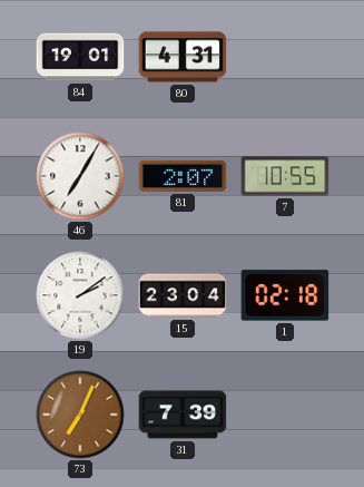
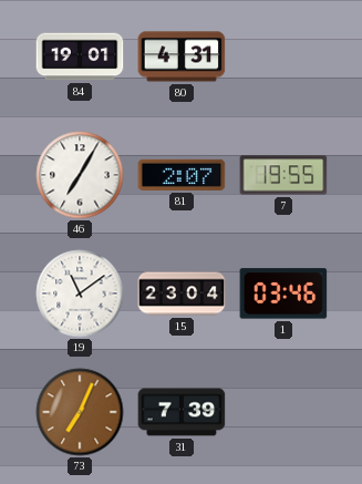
7: 10:55 -> 19:55 (283, 175)
19: 2:09 -> 11:09 (80, 294)
1: 02:18 -> 03:46 (283, 294)
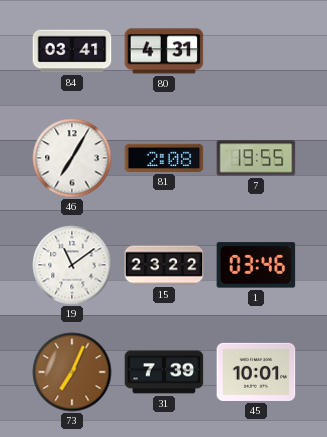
84: 19:01 -> 03:41 (72, 51)
81: 2:07 -> 2:08 (164, 158)
15: 23:04 -> 23:22 (164, 265)
45: none -> 10:01 (256, 372)
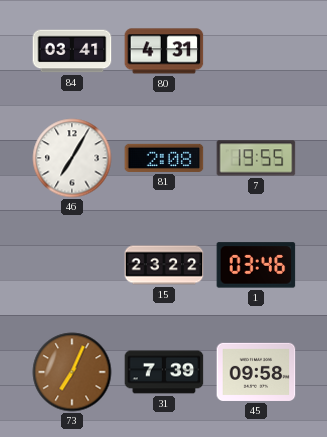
19: 11:09 -> none (72, 265)
45: 10:01 -> 09:58 (256, 372)
